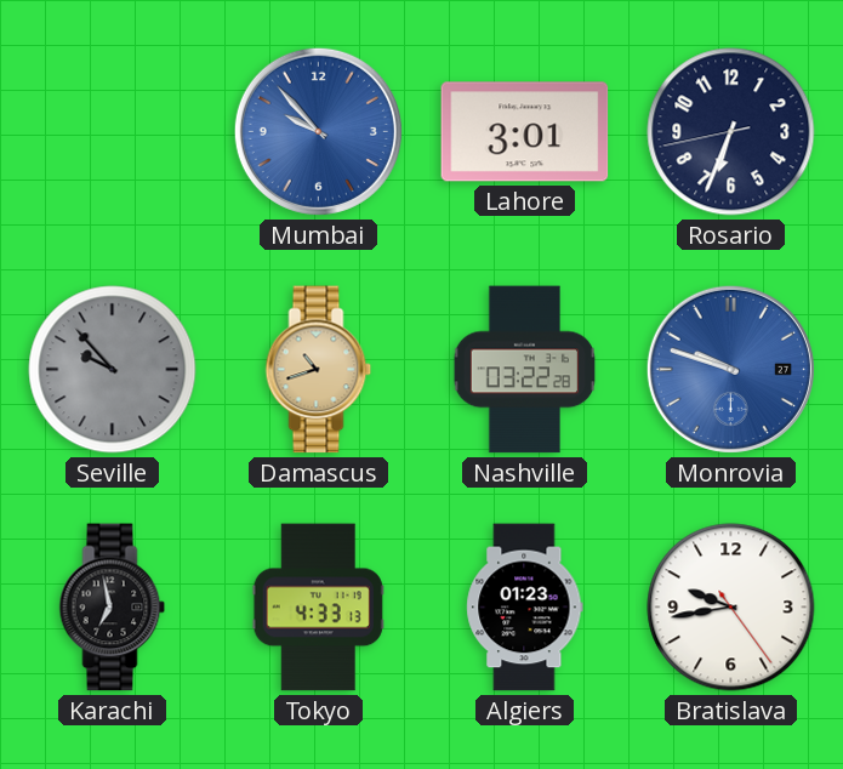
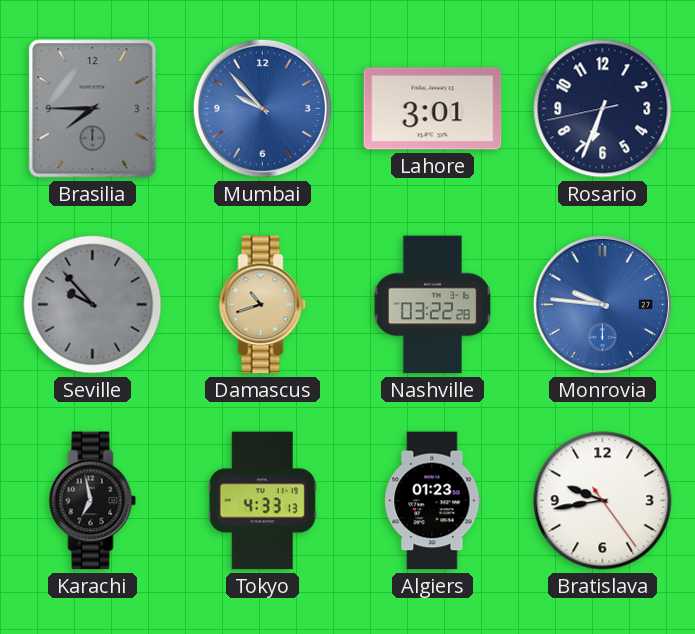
Brasilia: none -> 7:45 (93, 109)
Monrovia: 9:48 -> 9:46 (602, 304)
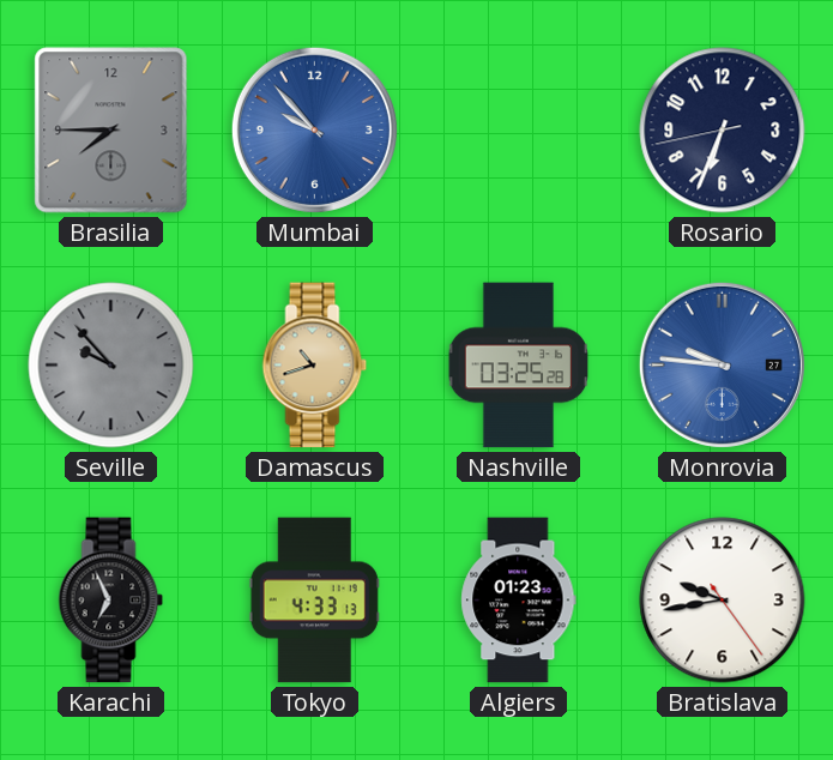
Lahore: 3:01 -> none (433, 109)
Nashville: 03:22 -> 03:25 (519, 366)
Karachi: 6:58 -> 6:56 (111, 601)
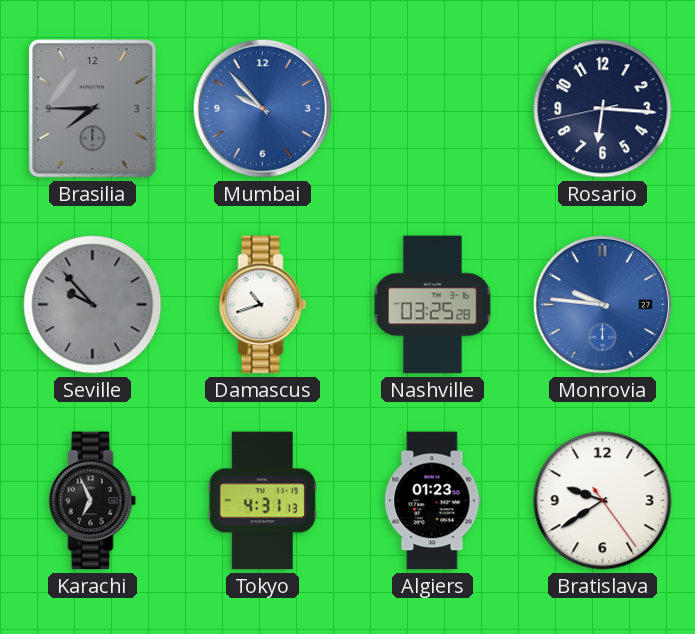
Rosario: 6:33 -> 6:15 (603, 109)
Damascus dial: champagne -> white (263, 305)
Tokyo: 4:33 -> 4:31 (262, 501)
Bratislava: 9:43 -> 9:39 (603, 501)
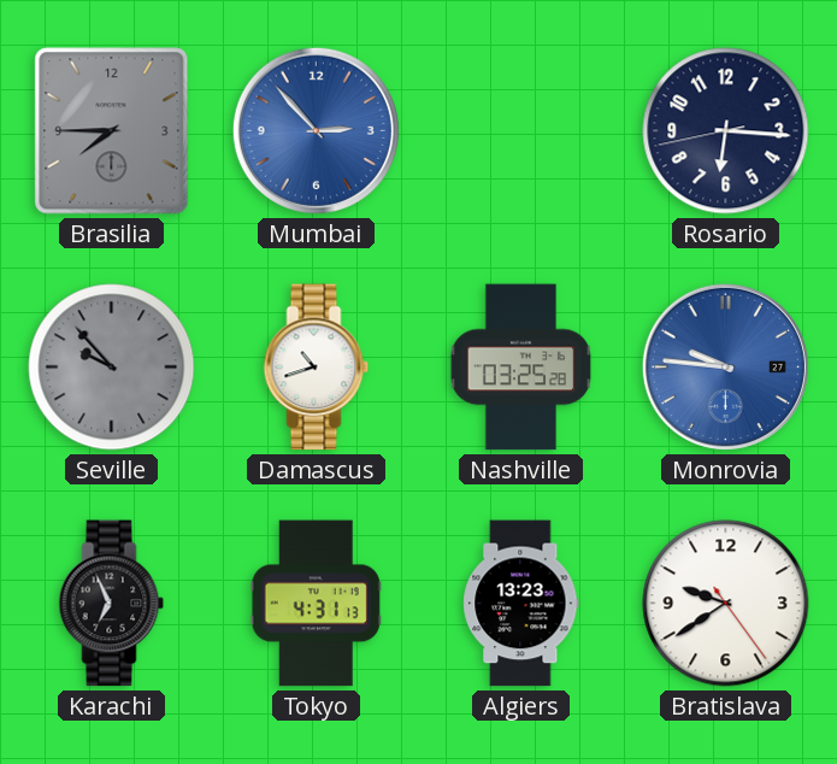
Mumbai: 9:53 -> 2:53 (316, 130)
Algiers: 01:23 -> 13:23 (521, 604)
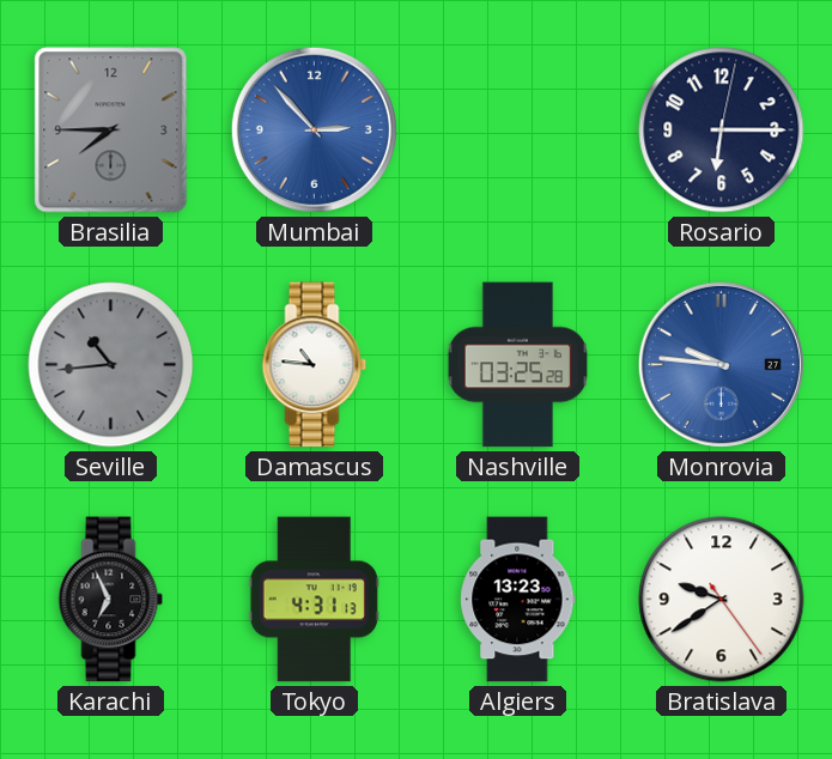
Rosario: 6:15:43 -> 6:15:02 (722, 130)
Seville: 9:53 -> 10:44 (111, 365)
Damascus: 10:42 -> 10:46 (315, 365)
